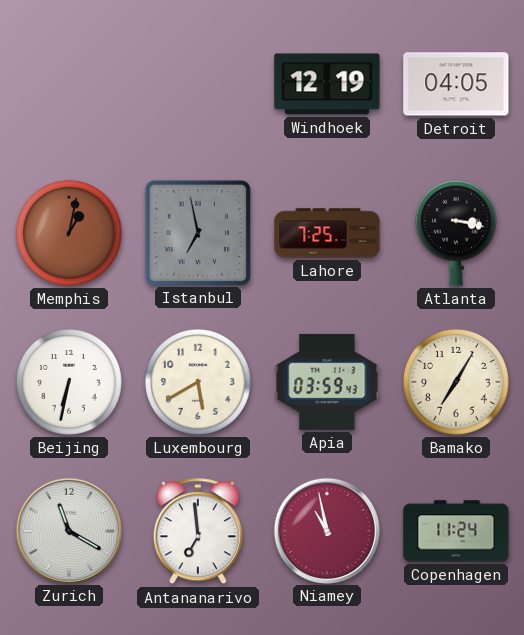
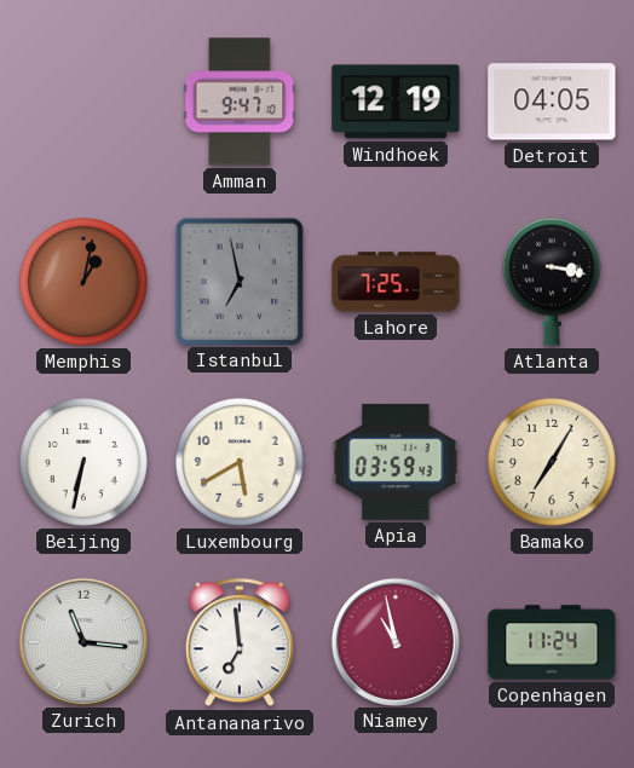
Amman: none -> 9:47 (240, 102)
Zurich: 11:20 -> 11:16 (82, 641)
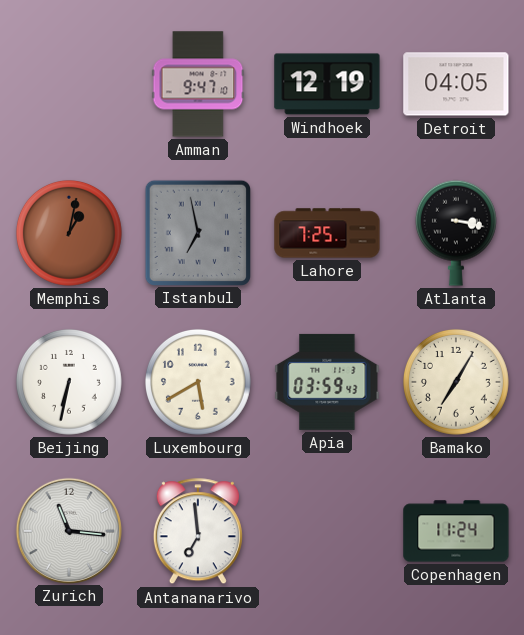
Niamey: 10:58 -> none (394, 641)
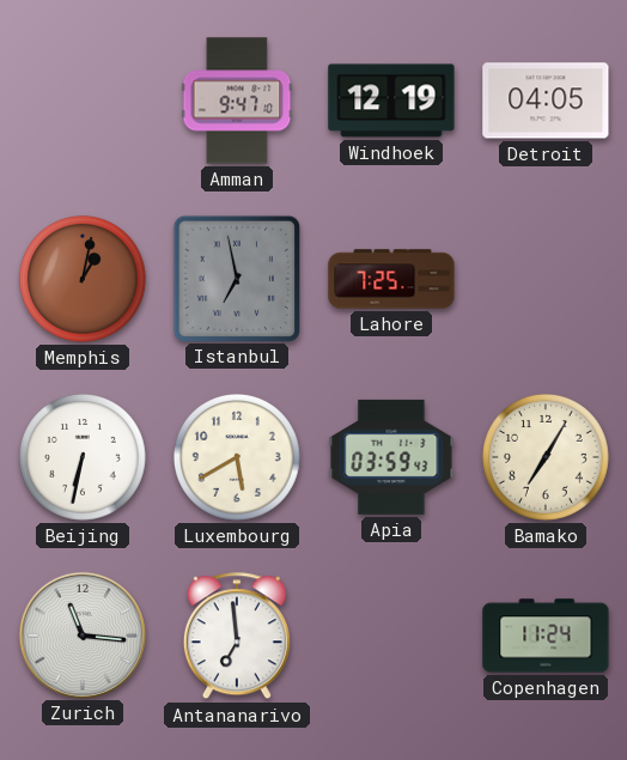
Atlanta: 3:17 -> none (456, 233)
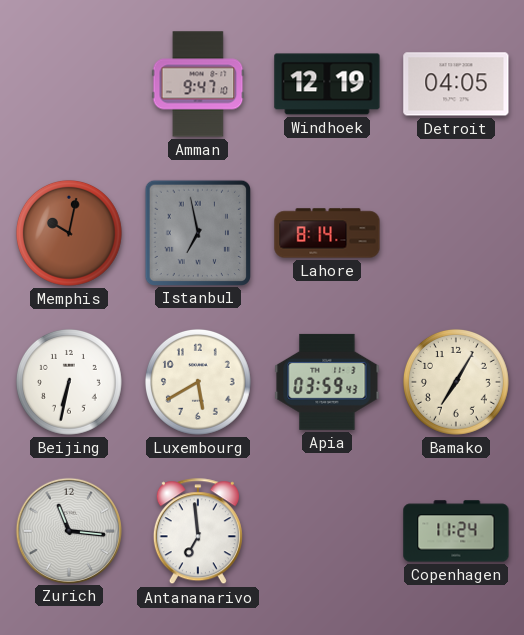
Memphis: 1:02 -> 10:02 (69, 233)
Lahore: 7:25 -> 8:14 (327, 233)
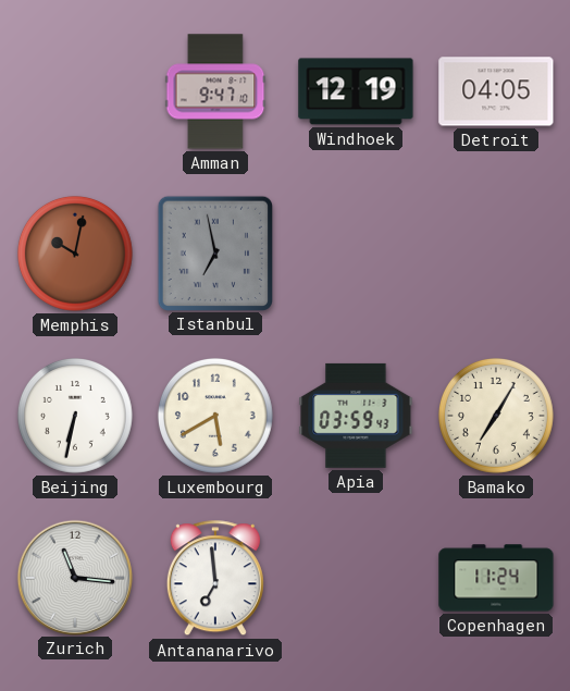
Lahore: 8:14 -> none (327, 233)
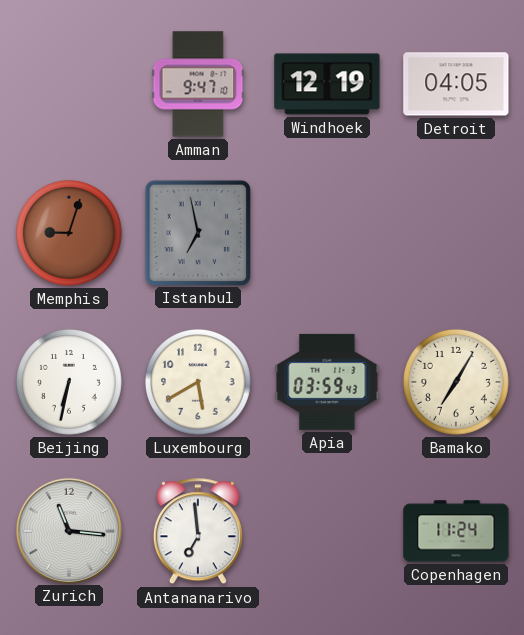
Memphis: 10:02 -> 9:03 (69, 233)
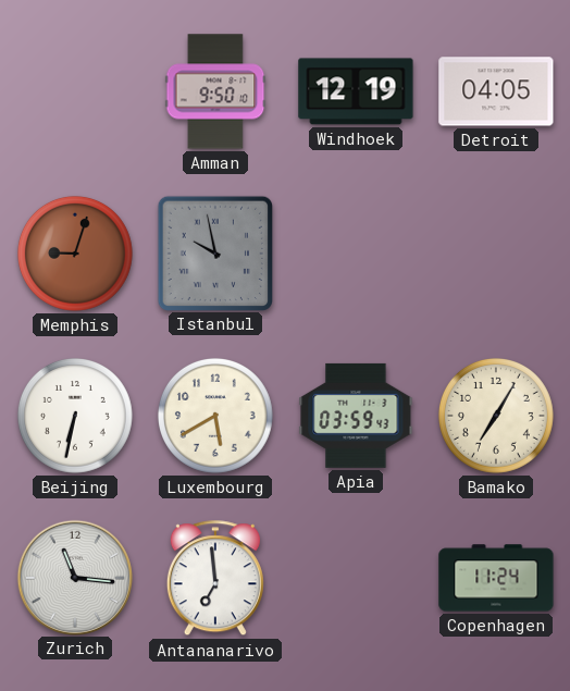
Amman: 9:47 -> 9:50 (215, 91)
Istanbul: 6:58 -> 9:58 (214, 252)
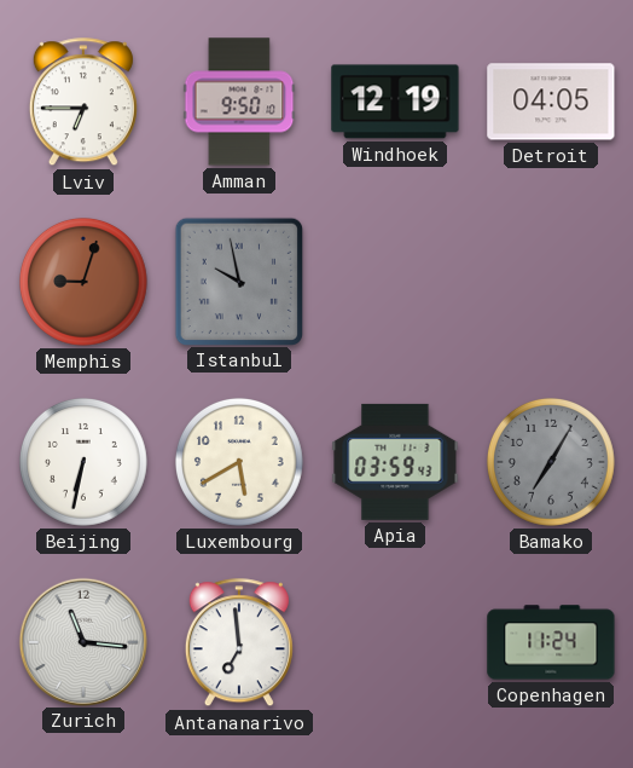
Lviv: none -> 6:45 (83, 103)
Bamako dial: cream -> grey (551, 462)
